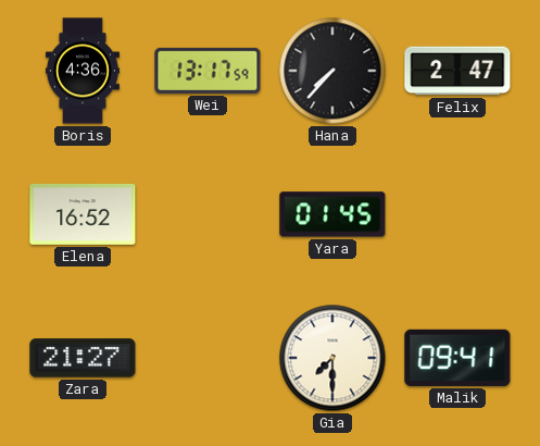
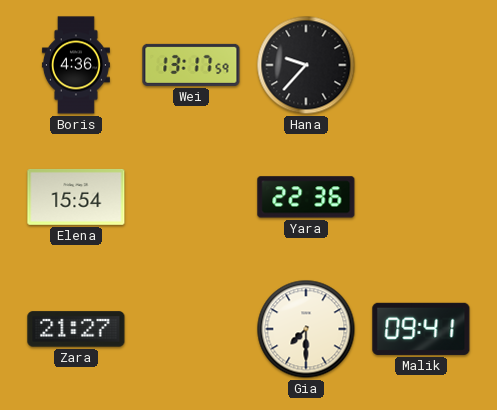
Hana: 7:37 -> 9:37 (306, 65)
Felix: 2:47 -> none (457, 71)
Elena: 16:52 -> 15:54 (76, 197)
Yara: 01:45 -> 22:36 (306, 197)
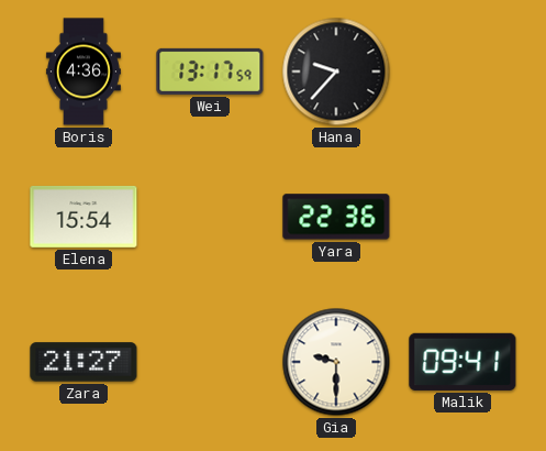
Gia: 7:30 -> 9:30 (336, 362)
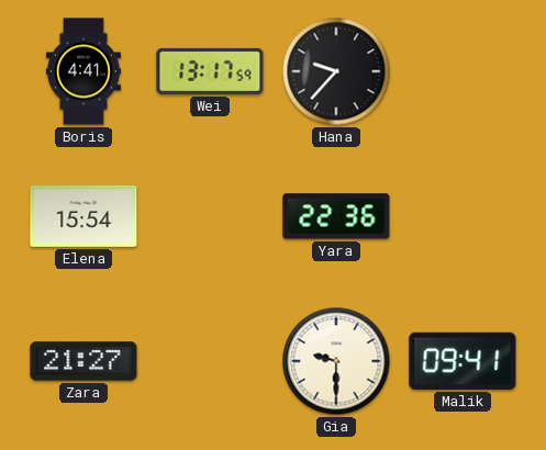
Boris: 4:36 -> 4:41 (83, 71)
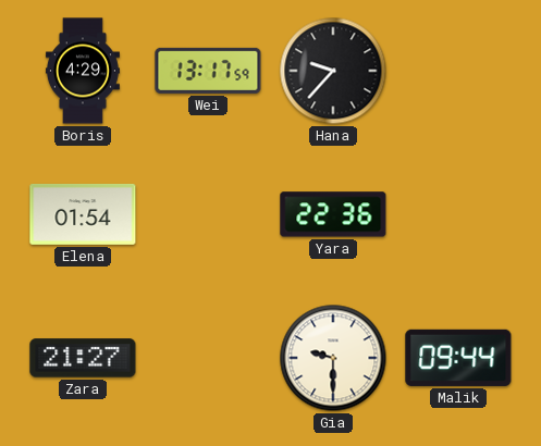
Boris: 4:41 -> 4:29 (83, 71)
Elena: 15:54 -> 01:54 (83, 214)
Malik: 09:41 -> 09:44 (458, 358)
